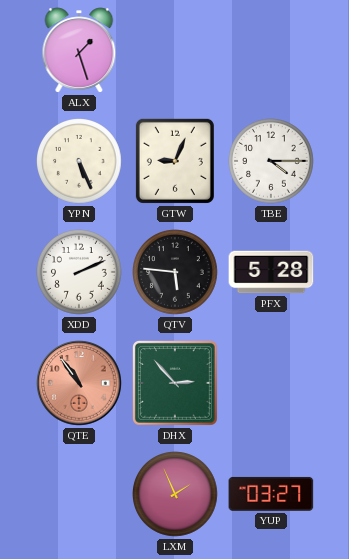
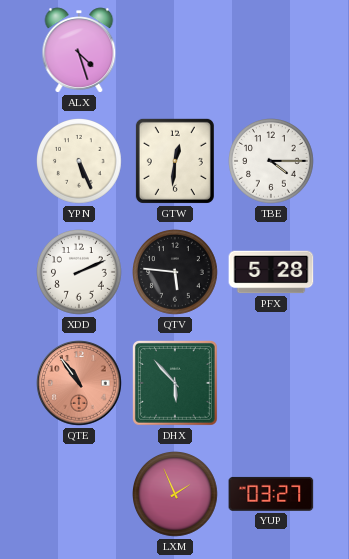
ALX: 1:27 -> 4:27 (79, 50)
GTW: 9:04 -> 12:31 (175, 161)
DHX: 2:53 -> 5:53 (175, 383)
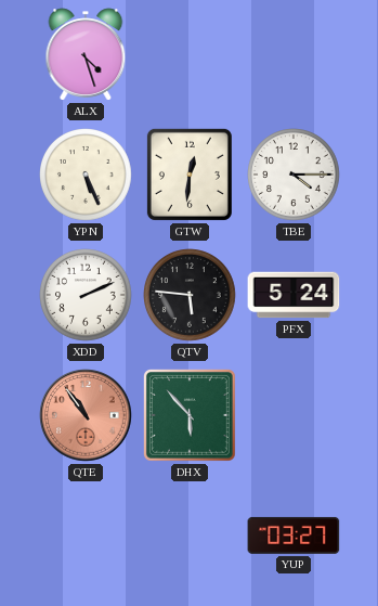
PFX: 5:28 -> 5:24 (294, 295)
LXM: 1:56 -> none (176, 495)
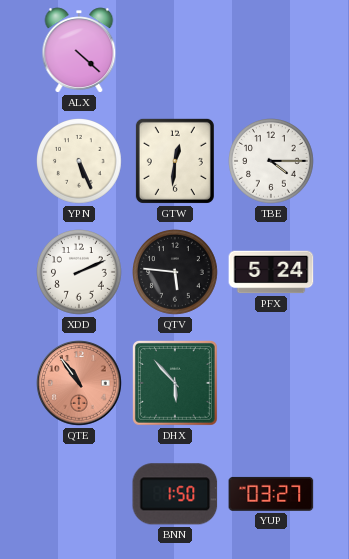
ALX: 4:27 -> 4:22 (79, 50)
BNN: none -> 1:50 (175, 494)
